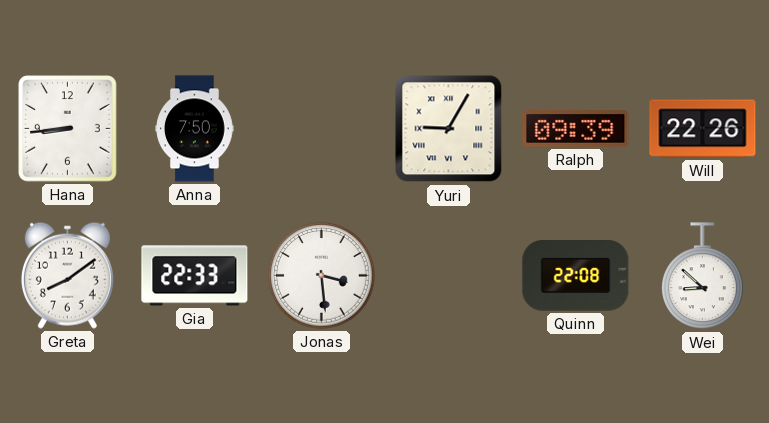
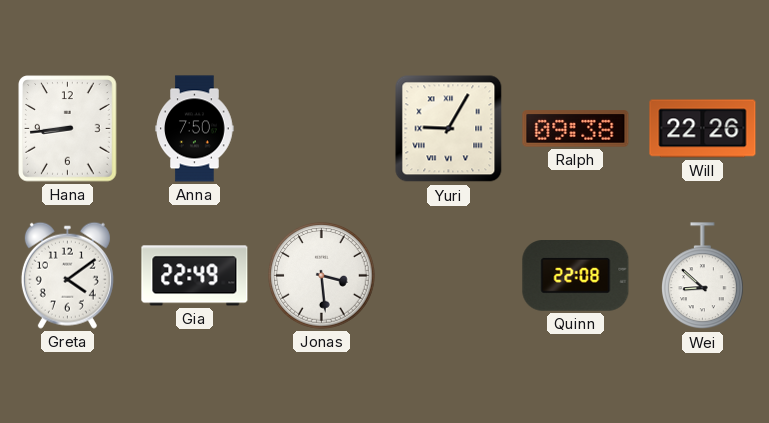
Ralph: 09:39 -> 09:38 (576, 129)
Greta: 8:09 -> 4:09 (67, 275)
Gia: 22:33 -> 22:49 (195, 276)
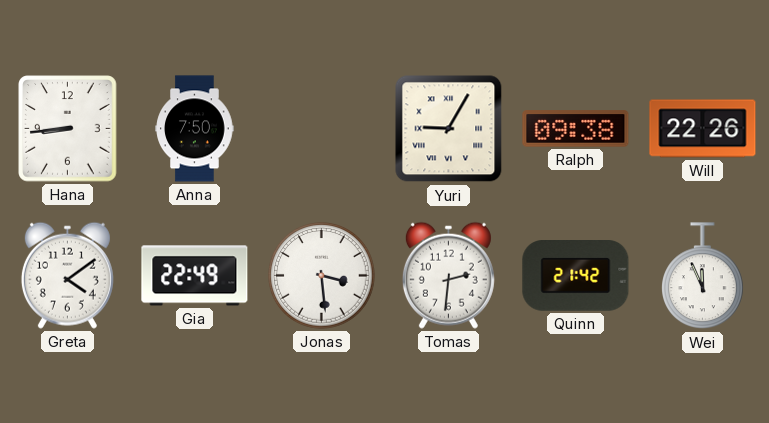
Tomas: none -> 2:31 (448, 275)
Quinn: 22:08 -> 21:42 (576, 276)
Wei: 8:52 -> 11:56 (703, 276)
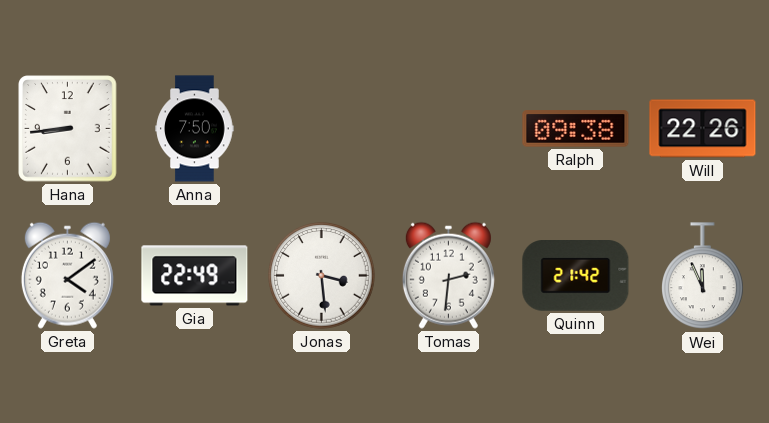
Yuri: 9:05 -> none (449, 129)
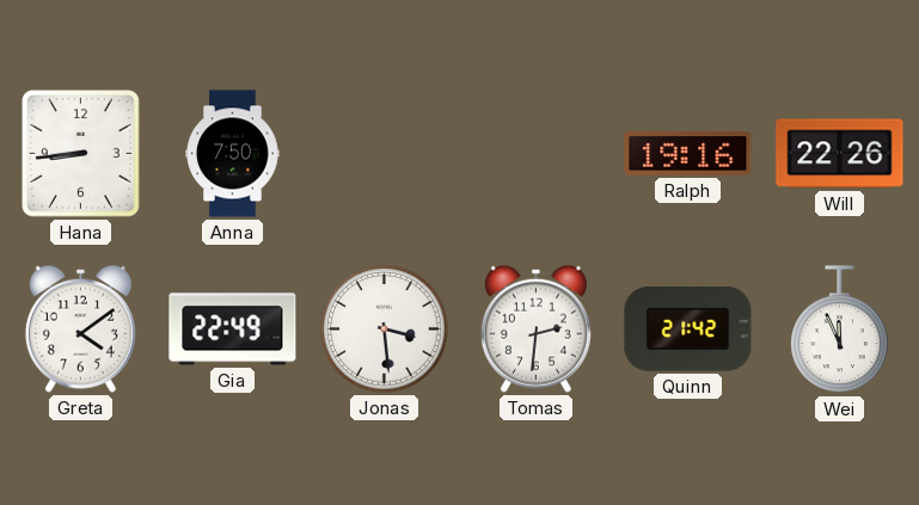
Ralph: 09:38 -> 19:16 (688, 154)
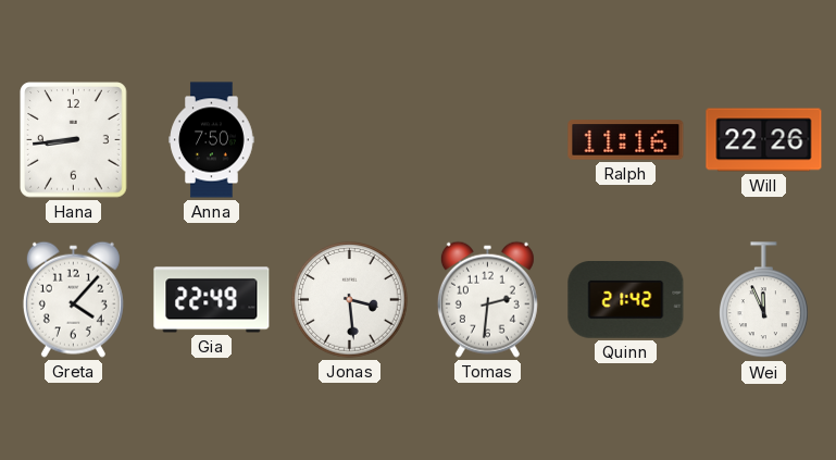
Ralph: 19:16 -> 11:16 (626, 140)
Greta: 4:09 -> 4:07 (73, 299)
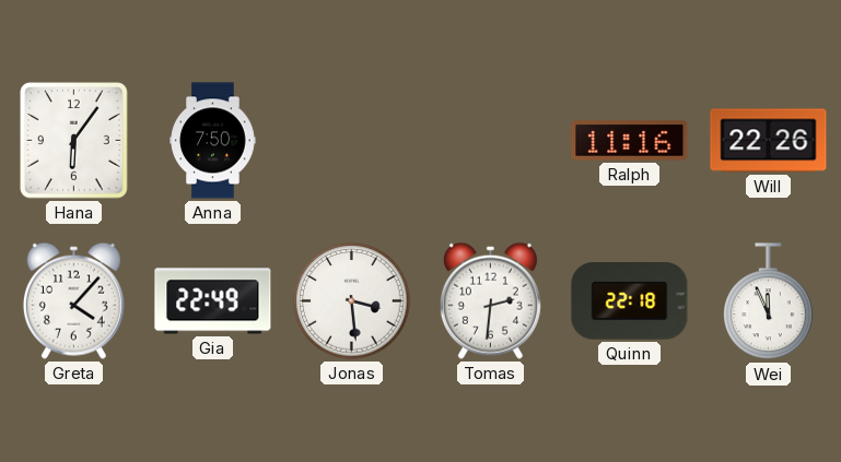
Hana: 8:44 -> 6:06 (74, 141)
Quinn: 21:42 -> 22:18 (630, 301)
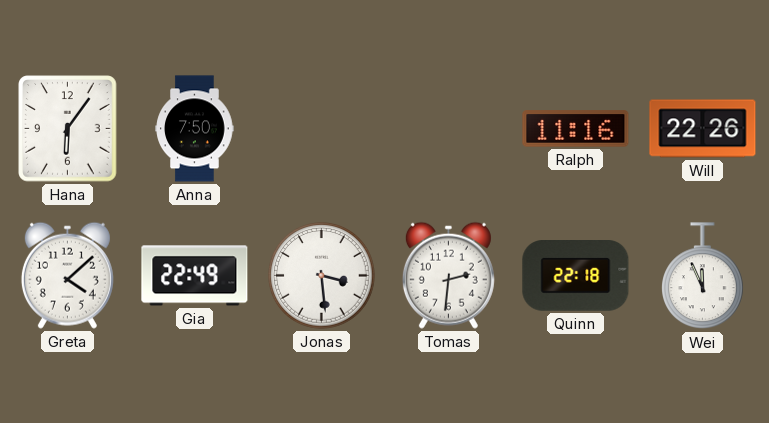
Greta: 4:07 -> 4:08 (67, 275)
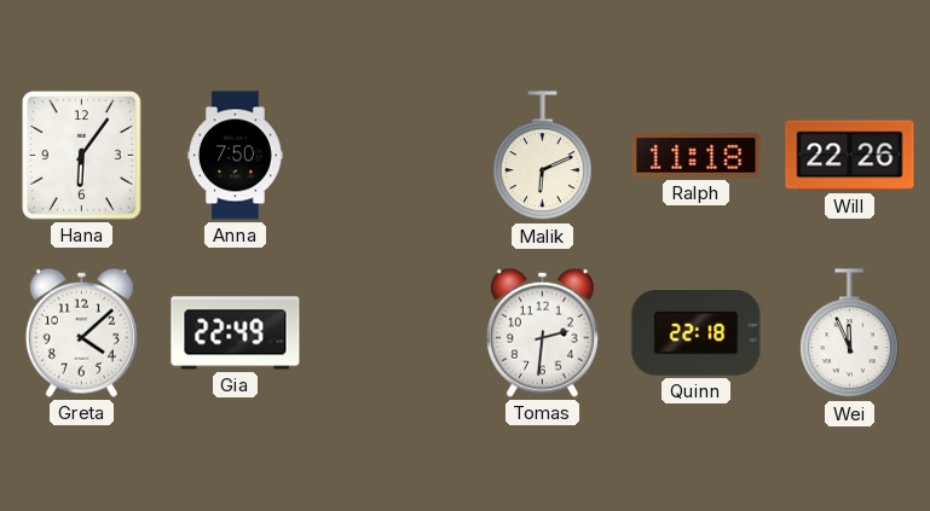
Malik: none -> 6:11 (543, 156)
Ralph: 11:16 -> 11:18 (697, 156)
Jonas: 3:29 -> none (322, 276)
